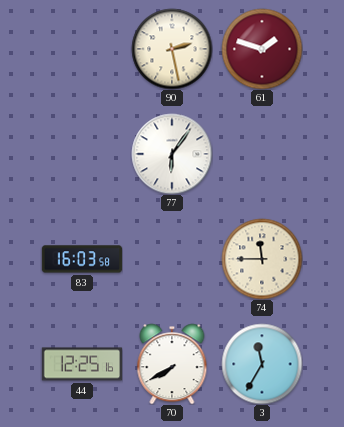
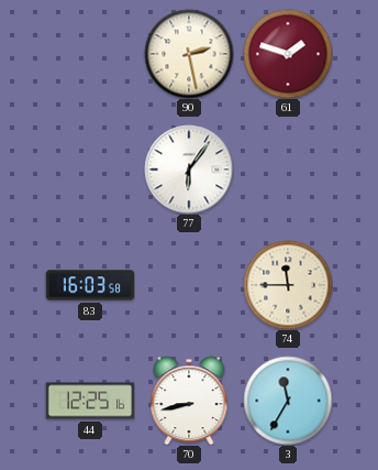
70: 7:40 -> 8:43 (189, 401)
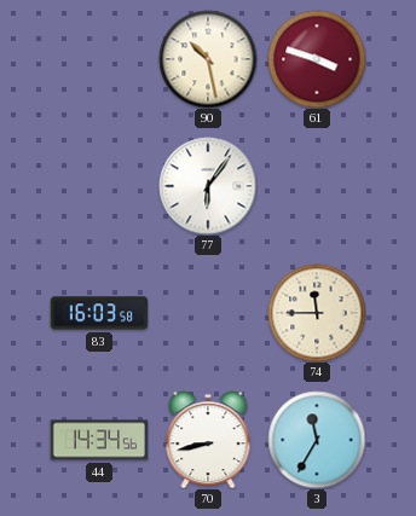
90: 2:28 -> 10:28 (208, 59)
61: 1:48 -> 3:48 (317, 59)
44: 12:25 -> 14:34 (99, 440)
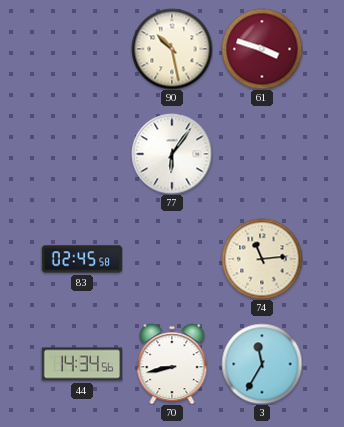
83: 16:03 -> 02:45 (82, 259)
74: 11:45 -> 11:14 (262, 259)
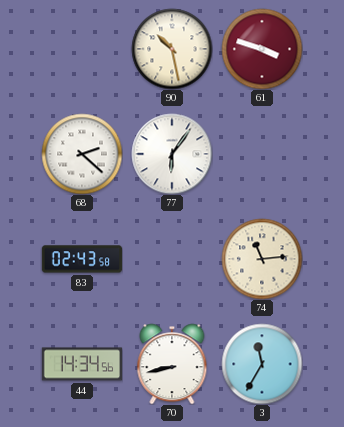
68: none -> 2:22 (82, 154)
83: 02:45 -> 02:43 (82, 259)
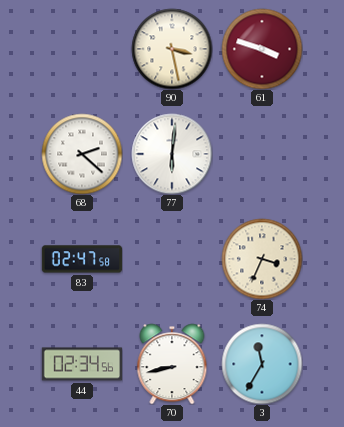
90: 10:28 -> 3:28 (172, 49)
77: 6:06 -> 6:01 (172, 154)
83: 02:43 -> 02:47 (82, 259)
74: 11:14 -> 3:34 (262, 259)
44: 14:34 -> 02:34 (82, 364)
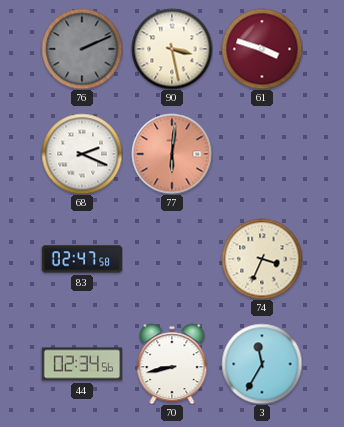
76: none -> 2:11 (82, 49)
68: 2:22 -> 2:19 (82, 154)
77 dial: white -> salmon (172, 154)
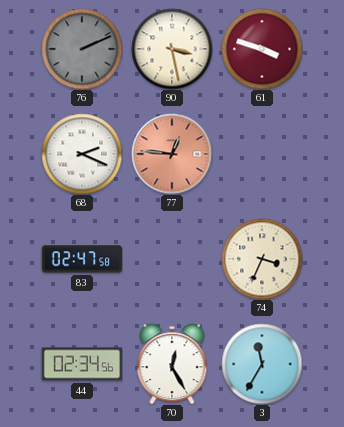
77: 6:01 -> 12:46 (172, 154)
70: 8:43 -> 12:25 (172, 364)
